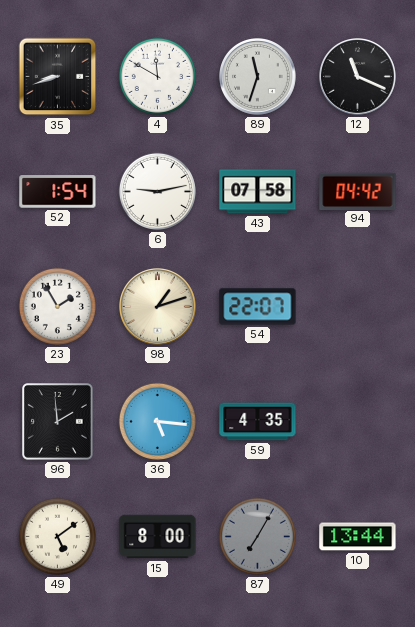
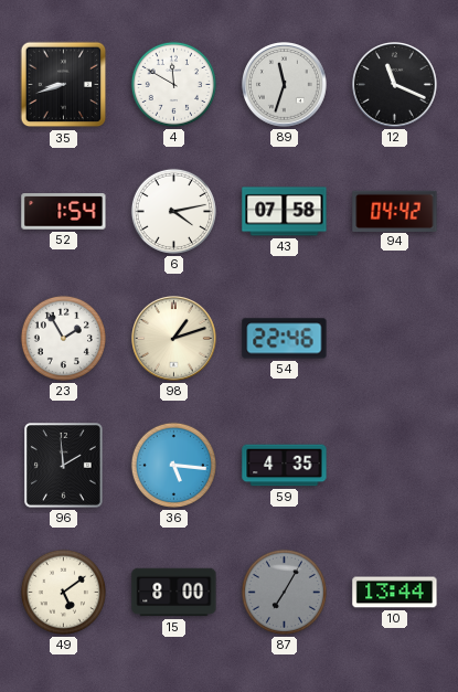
6: 9:13 -> 4:13 (173, 211)
54: 22:07 -> 22:46 (285, 339)
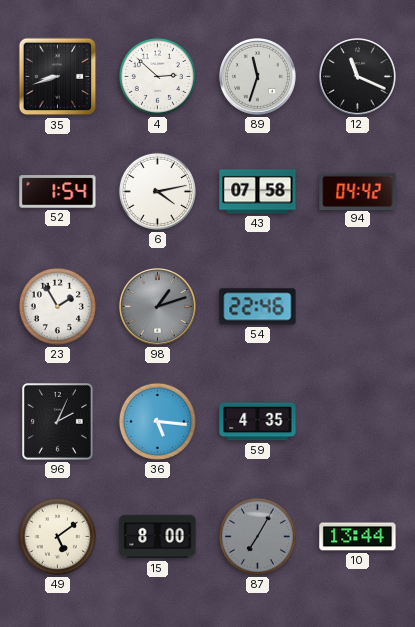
4: 11:50 -> 2:52 (157, 76)
98 dial: cream -> grey (158, 307)
96: 1:59 -> 2:04 (58, 422)
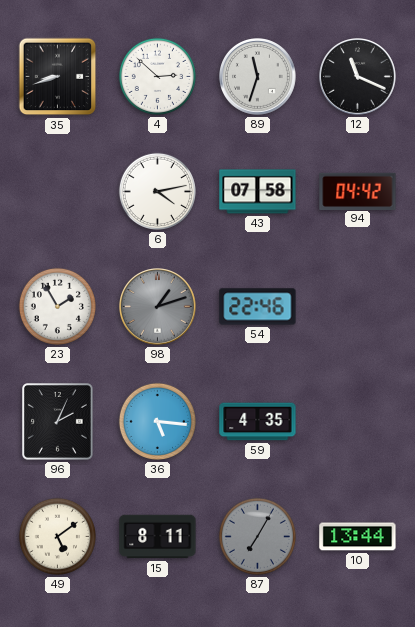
52: 1:54 -> none (58, 192)
15: 8:00 -> 8:11 (158, 537)
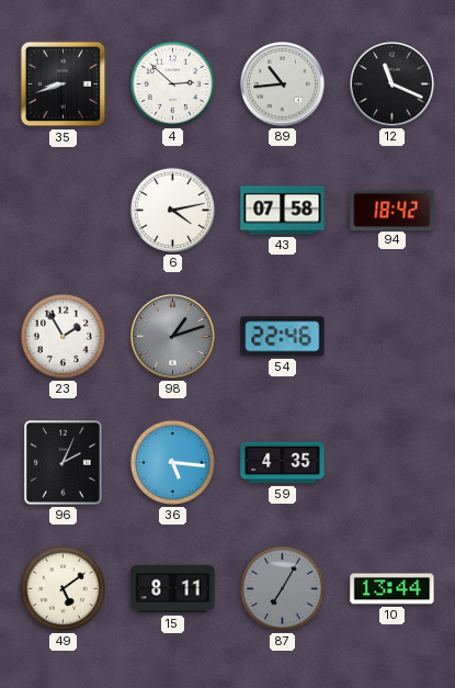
89: 11:33 -> 10:44 (283, 84)
94: 04:42 -> 18:42 (393, 210)
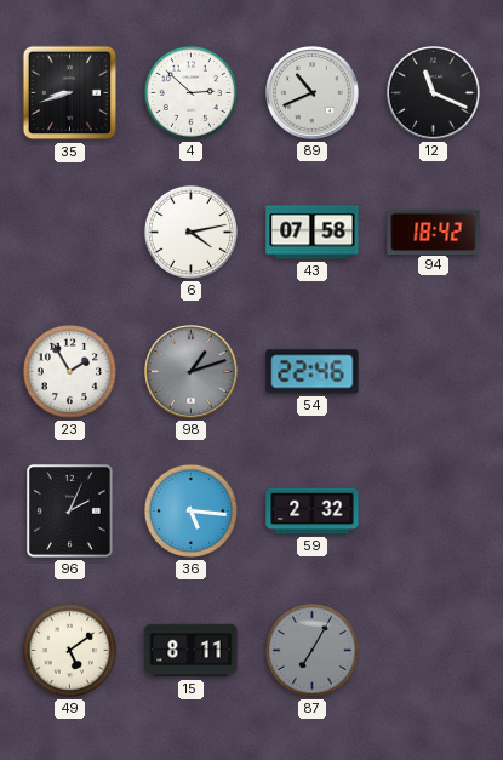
89: 10:44 -> 10:41 (313, 93)
59: 4:35 -> 2:32 (313, 512)
10: 13:44 -> none (393, 589)
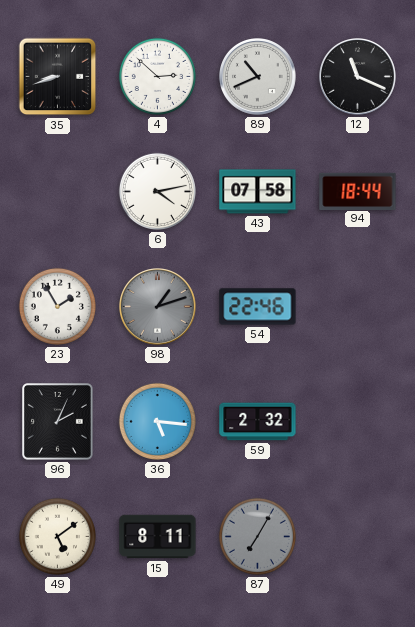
94: 18:42 -> 18:44 (358, 191)
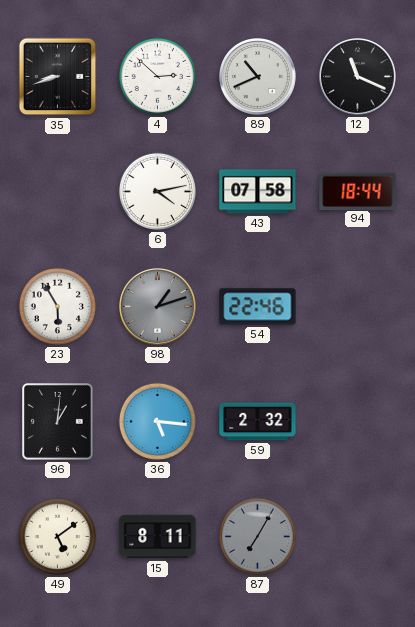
23: 1:55 -> 5:55 (57, 306)
96: 2:04 -> 1:01 (58, 422)
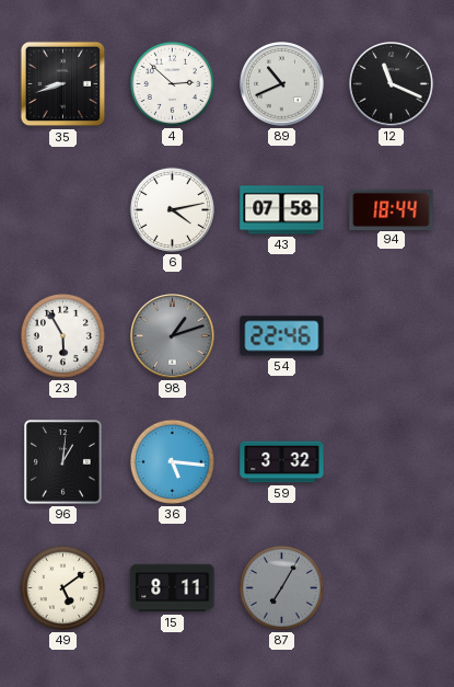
59: 2:32 -> 3:32 (282, 462)
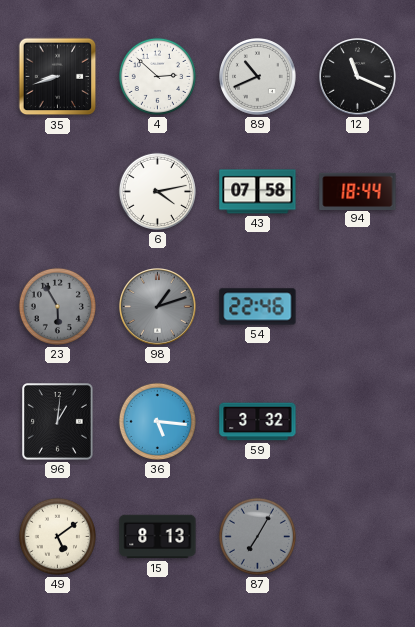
23 dial: white -> grey (57, 306)
15: 8:11 -> 8:13 (158, 537)
